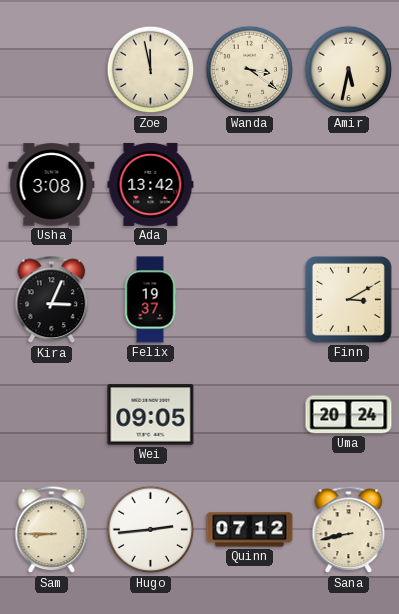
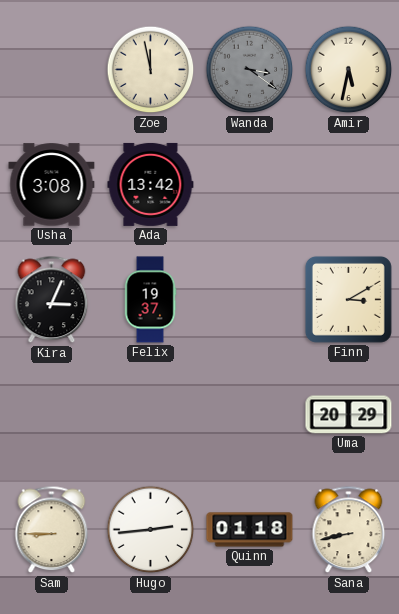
Wanda dial: cream -> grey (250, 70)
Wei: 09:05 -> none (151, 415)
Uma: 20:24 -> 20:29 (349, 415)
Quinn: 07:12 -> 01:18 (250, 530)
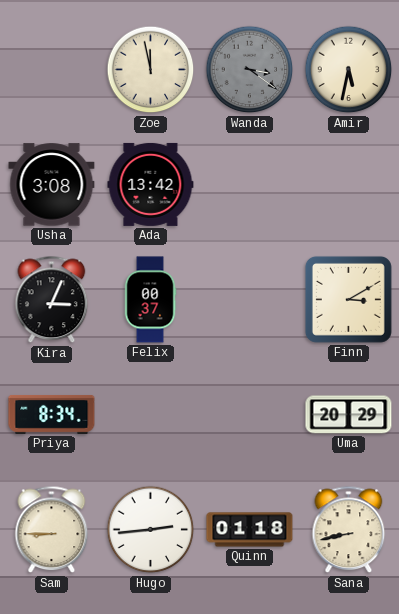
Felix: 19:37 -> 00:37 (150, 300)
Priya: none -> 8:34 (52, 414)
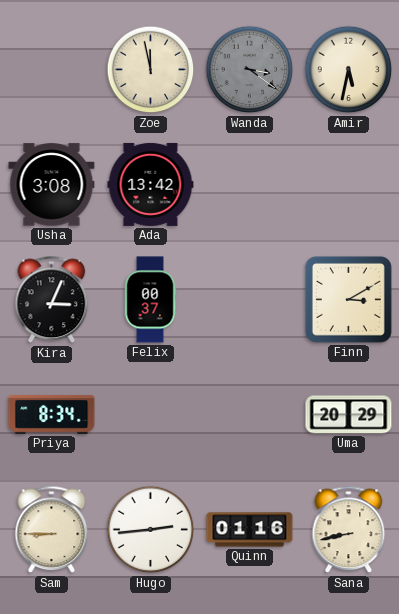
Quinn: 01:18 -> 01:16 (250, 530)
